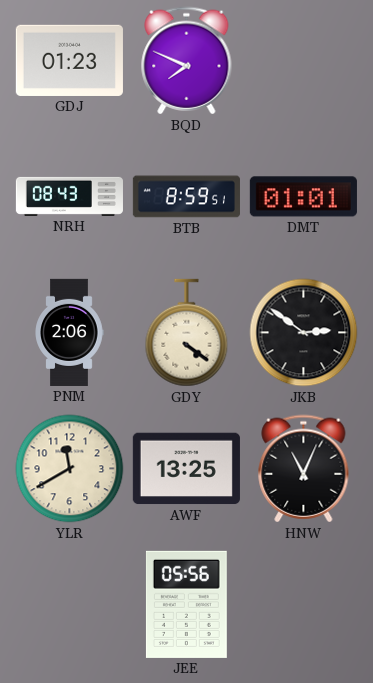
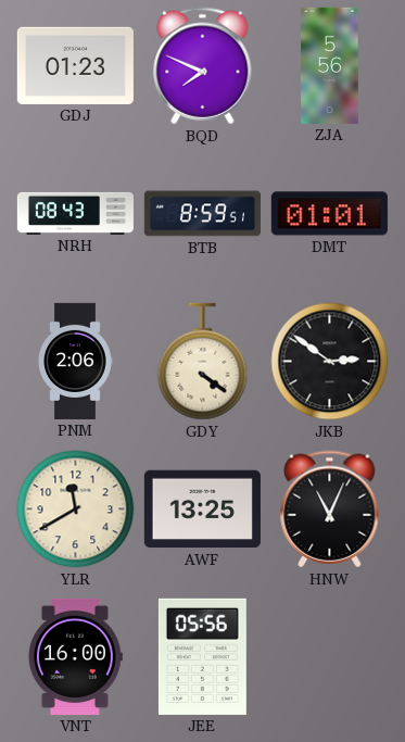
ZJA: none -> 5:56 (330, 65)
VNT: none -> 16:00 (75, 656)
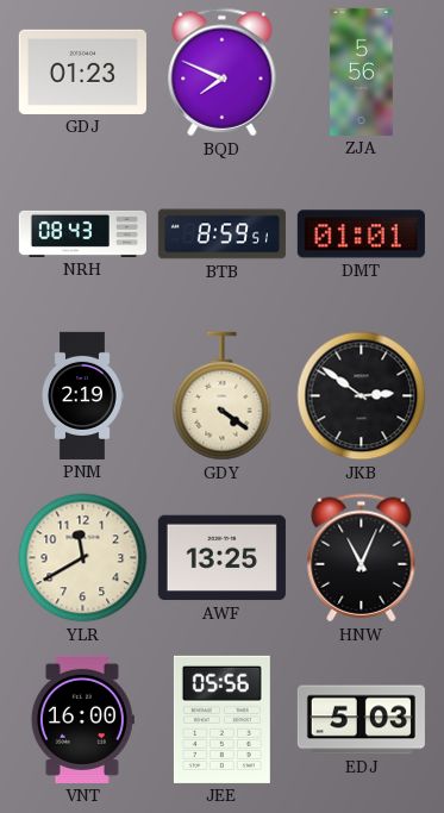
PNM: 2:06 -> 2:19 (82, 395)
EDJ: none -> 5:03 (361, 720)
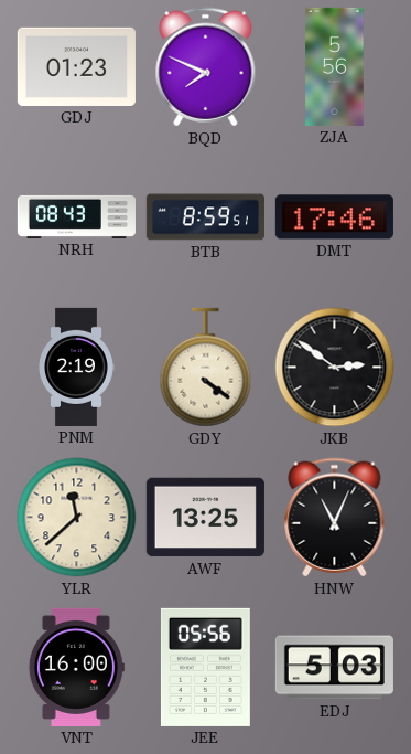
DMT: 01:01 -> 17:46 (334, 217)
YLR: 11:40 -> 11:38 (77, 518)
